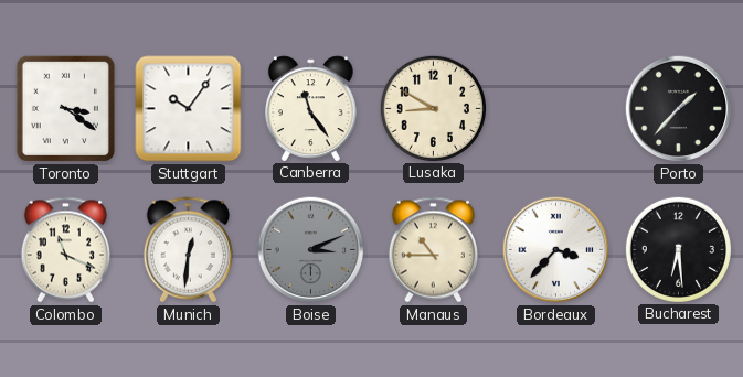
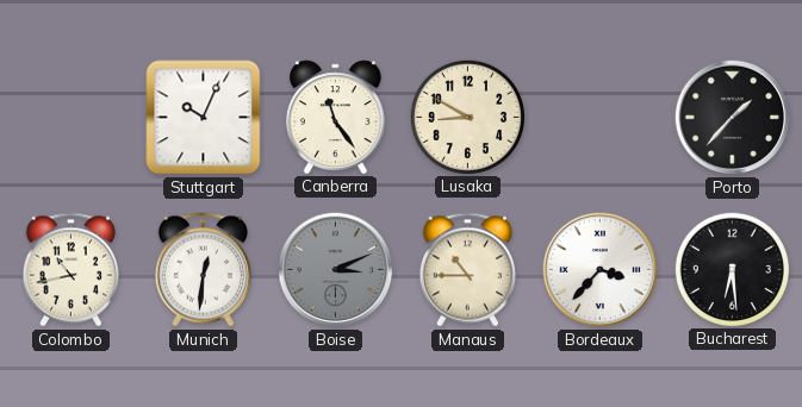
Toronto: 3:21 -> none (65, 108)
Stuttgart: 10:06 -> 10:04 (204, 118)
Colombo: 11:19 -> 10:43 (70, 270)
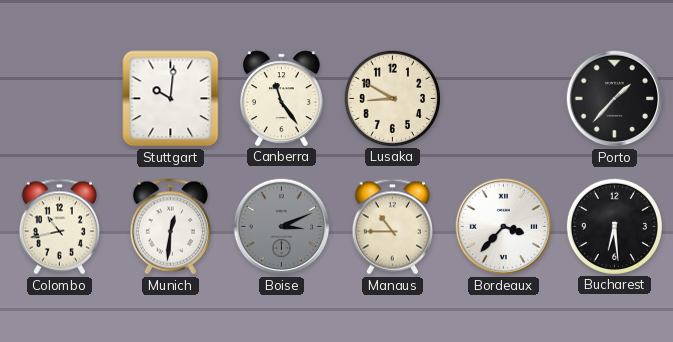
Stuttgart: 10:04 -> 10:01 (171, 99)
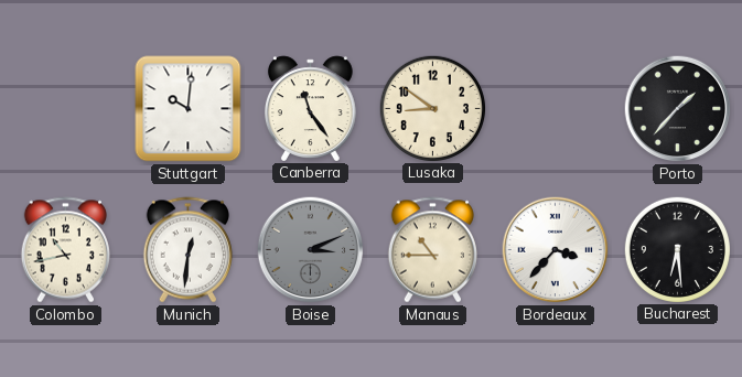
Lusaka: 8:50 -> 8:51 (432, 108)
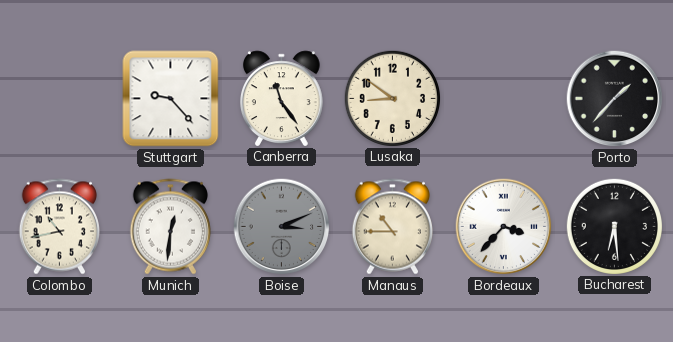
Stuttgart: 10:01 -> 9:23 (171, 99)
